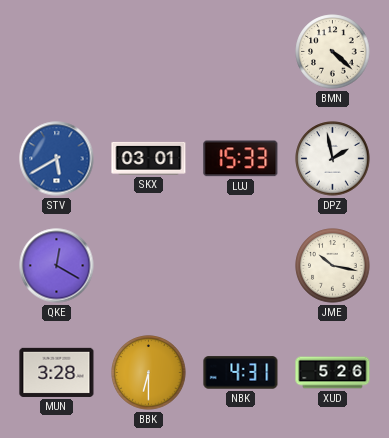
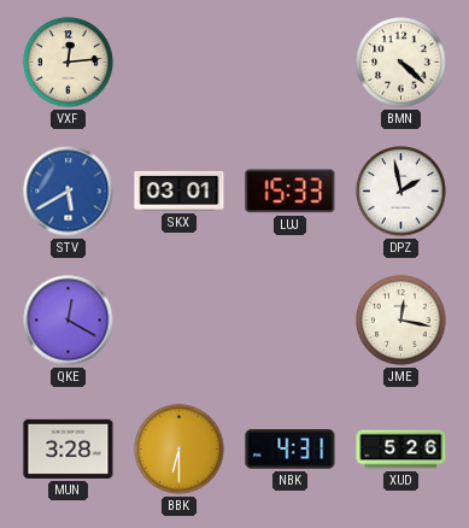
VXF: none -> 12:14 (69, 63)
JME: 10:17 -> 12:17 (401, 321)
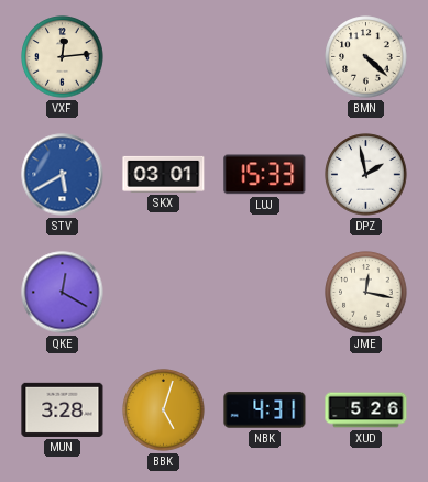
BBK: 6:30 -> 5:03 (164, 410)
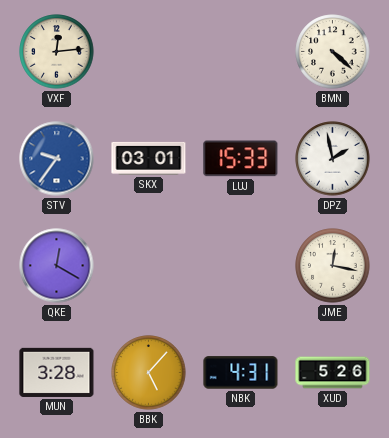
STV: 5:40 -> 9:36 (57, 159)
BBK: 5:03 -> 5:07 (149, 373)
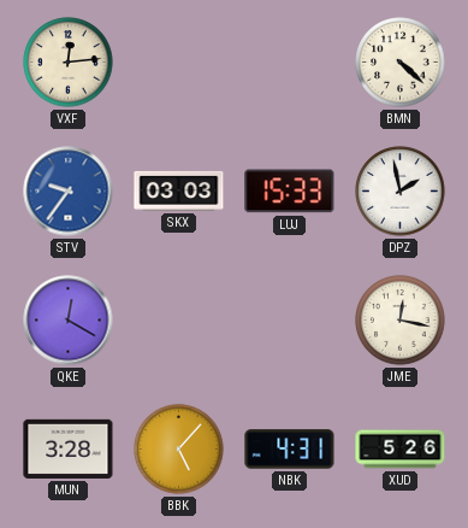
SKX: 03:01 -> 03:03 (179, 190)
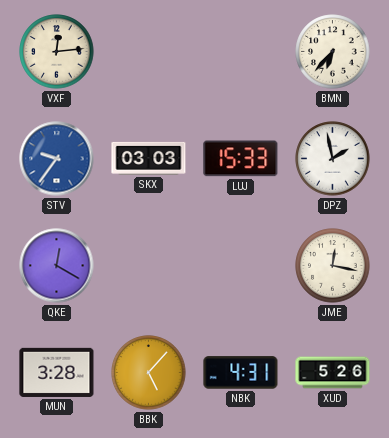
BMN: 4:22 -> 6:37 (333, 52)
